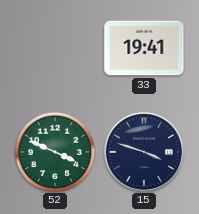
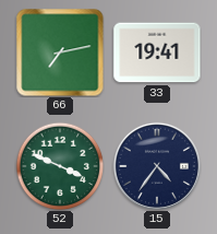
66: none -> 7:13 (60, 52)
15: 3:48 -> 4:36 (157, 166)
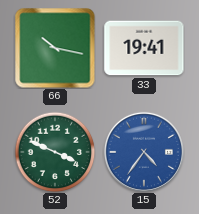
66: 7:13 -> 10:17 (55, 48)
15 dial: navy -> blue (144, 152)
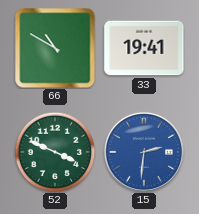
66: 10:17 -> 10:50 (55, 48)
15: 4:36 -> 2:31 (144, 152)
